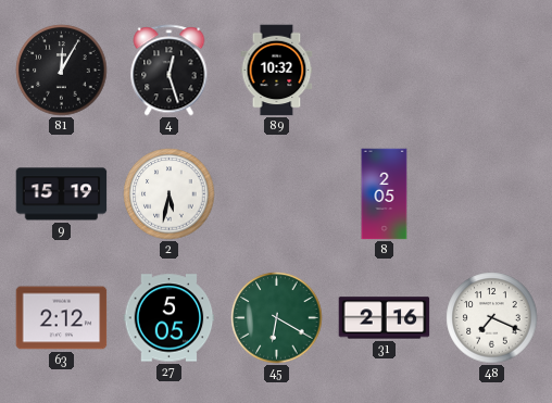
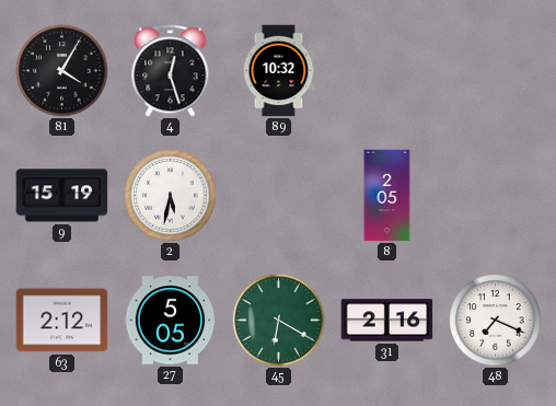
81: 12:05 -> 4:05 (62, 71)
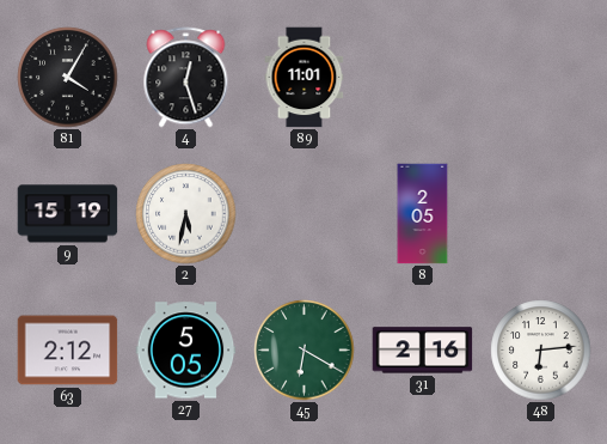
89: 10:32 -> 11:01 (305, 78)
48: 7:19 -> 6:14 (541, 351)
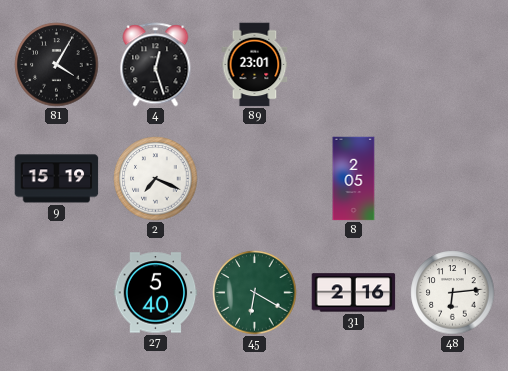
89: 11:01 -> 23:01 (255, 65)
2: 5:32 -> 7:19 (156, 179)
63: 2:12 -> none (68, 351)
27: 5:05 -> 5:40 (156, 293)
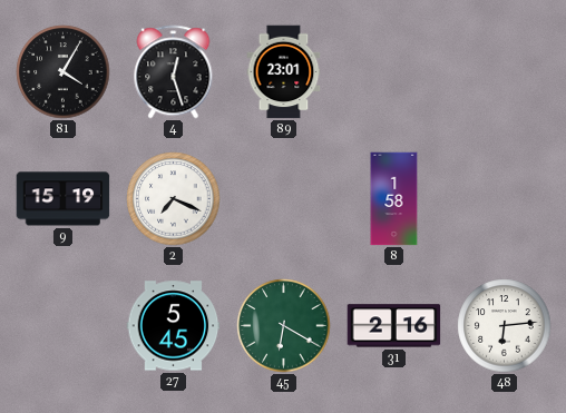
8: 2:05 -> 1:58 (394, 199)
27: 5:40 -> 5:45 (174, 326)
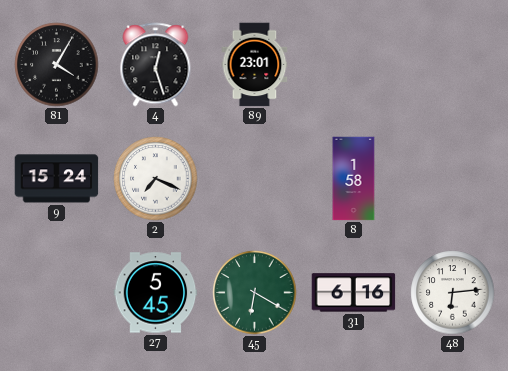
9: 15:19 -> 15:24 (57, 179)
31: 2:16 -> 6:16 (354, 293)
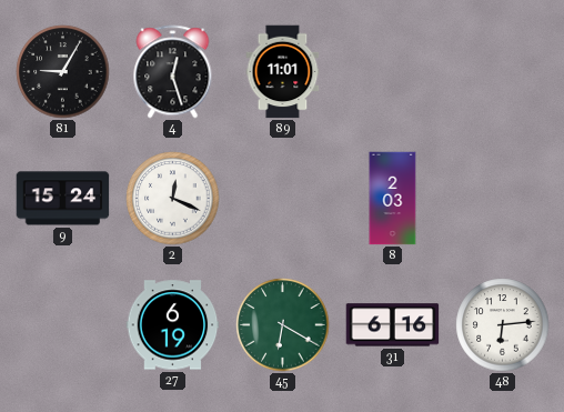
81: 4:05 -> 9:05 (63, 72)
89: 23:01 -> 11:01 (283, 72)
2: 7:19 -> 12:19 (173, 199)
8: 1:58 -> 2:03 (393, 199)
27: 5:45 -> 6:19 (173, 325)
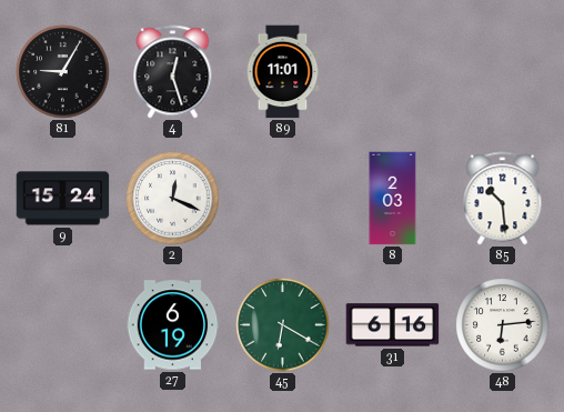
85: none -> 10:29 (503, 199)
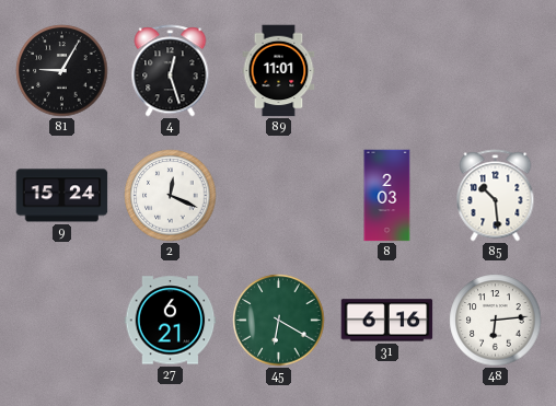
27: 6:19 -> 6:21 (171, 321)
